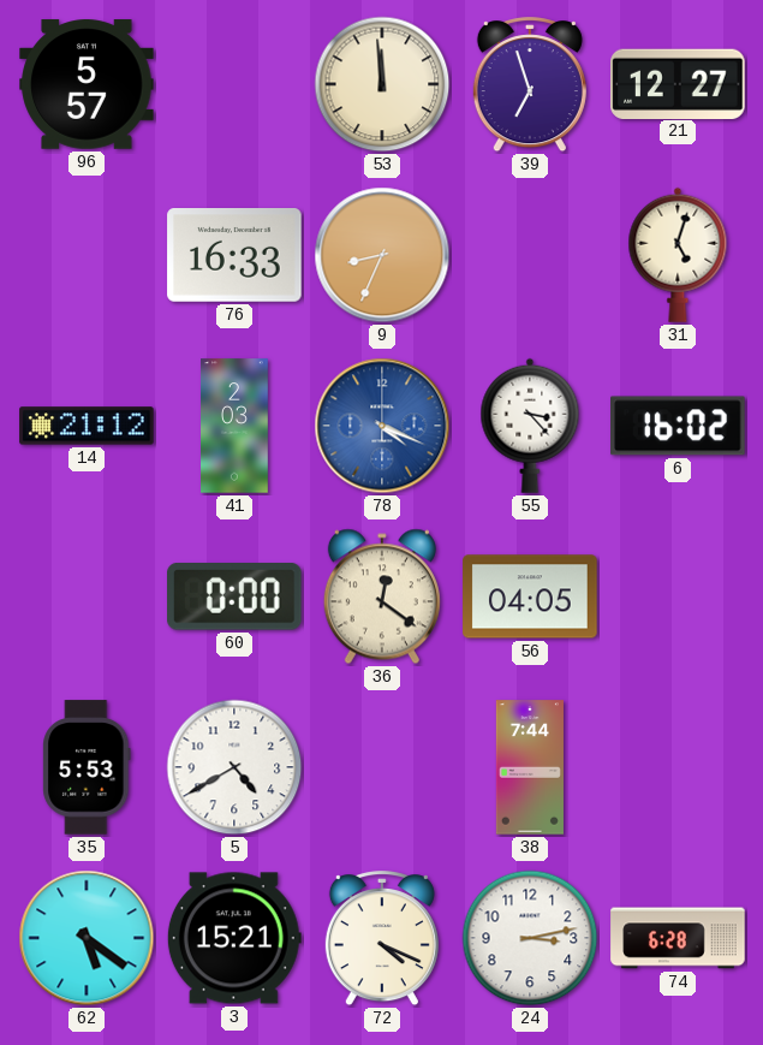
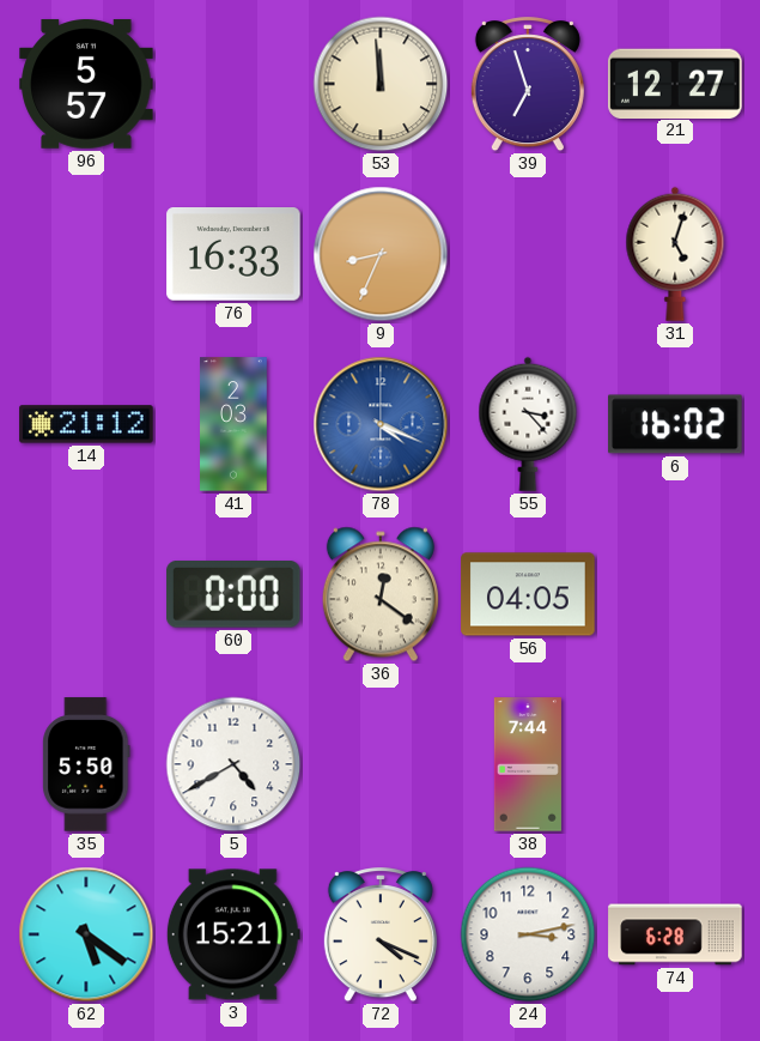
35: 5:53 -> 5:50 (86, 764)
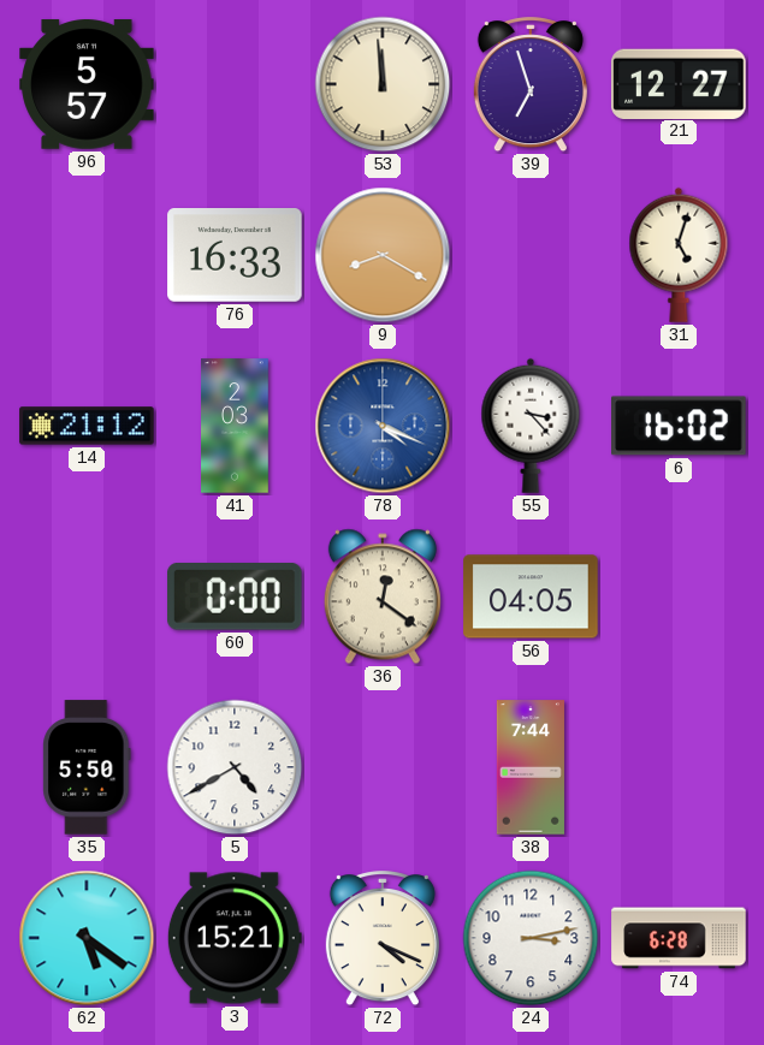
9: 8:34 -> 8:20 (383, 255)
